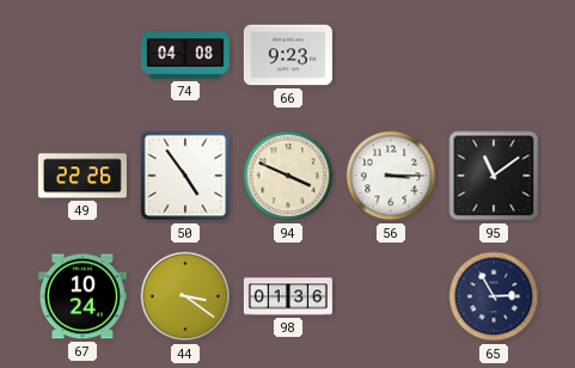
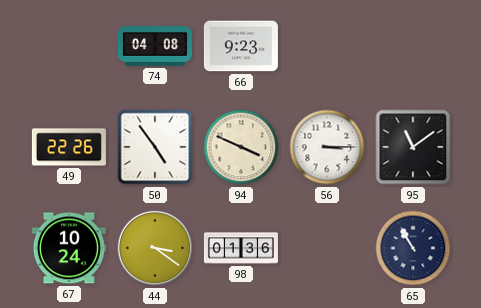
65: 2:55 -> 10:55 (413, 248)
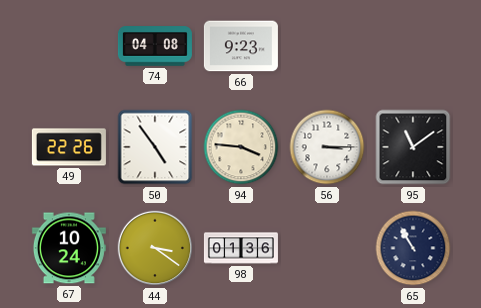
94: 3:49 -> 3:46 (241, 147)
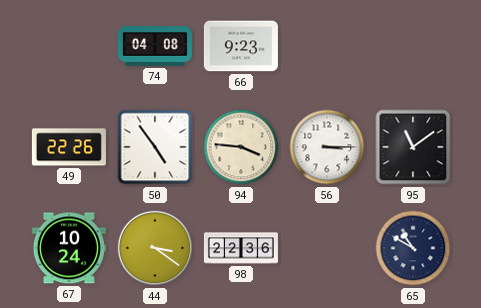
98: 01:36 -> 22:36 (241, 248)
65: 10:55 -> 10:50 (413, 248)
